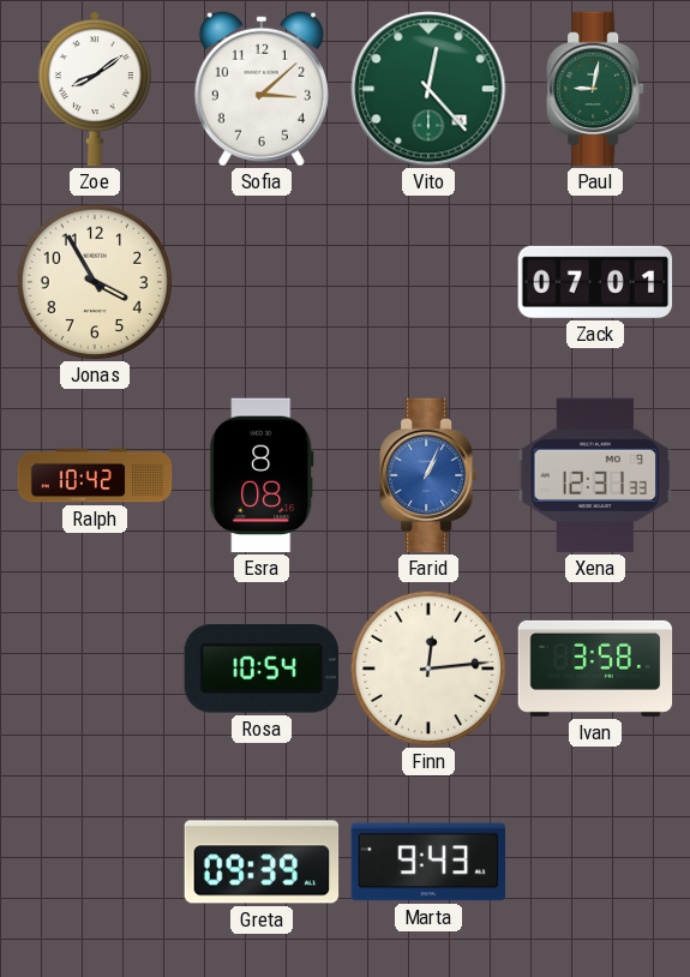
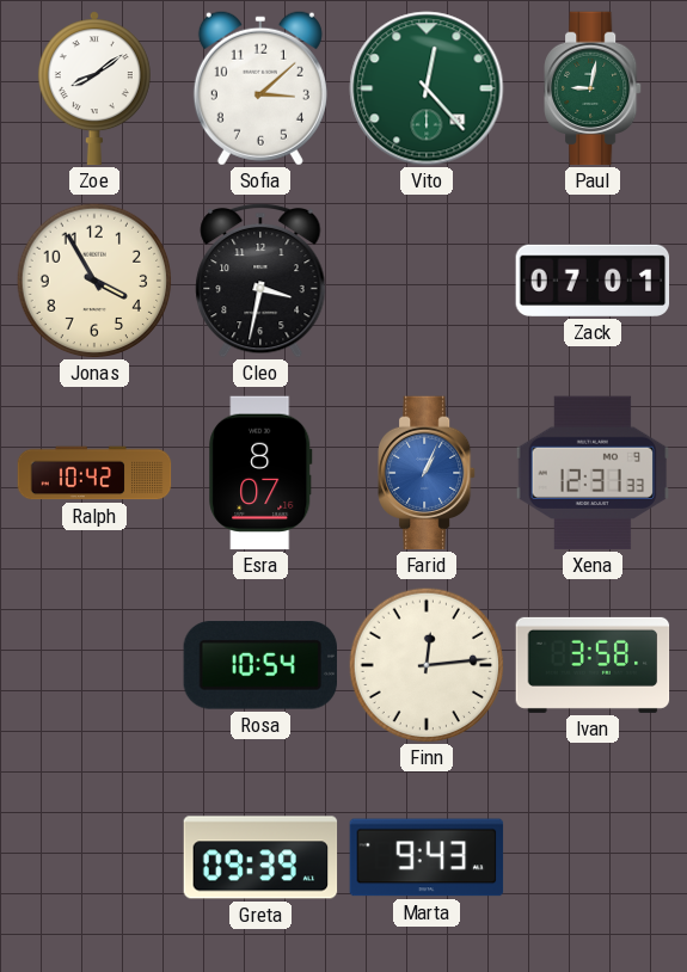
Cleo: none -> 3:32 (260, 281)
Esra: 8:08 -> 8:07 (260, 473)
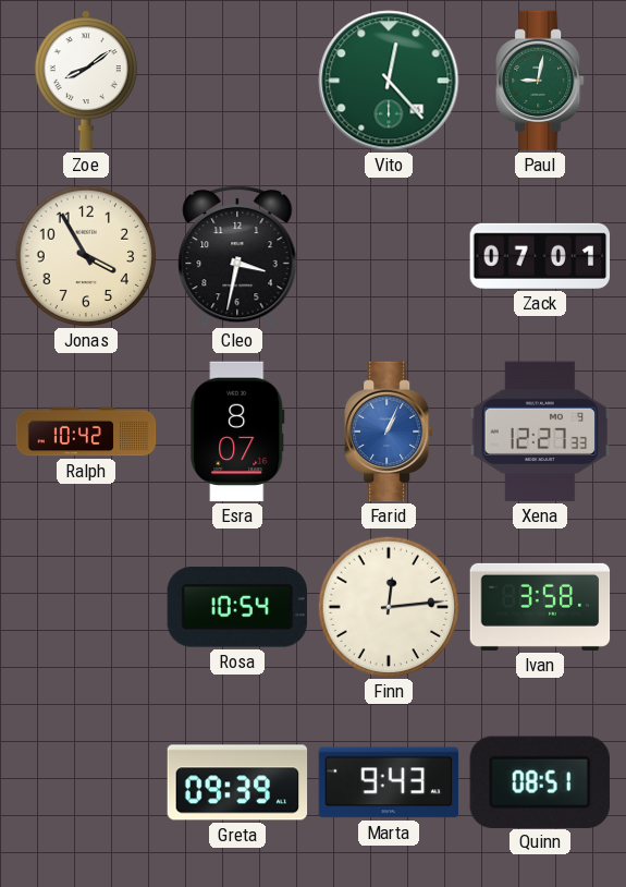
Sofia: 3:08 -> none (260, 88)
Xena: 12:31 -> 12:27 (540, 432)
Quinn: none -> 08:51 (540, 781)
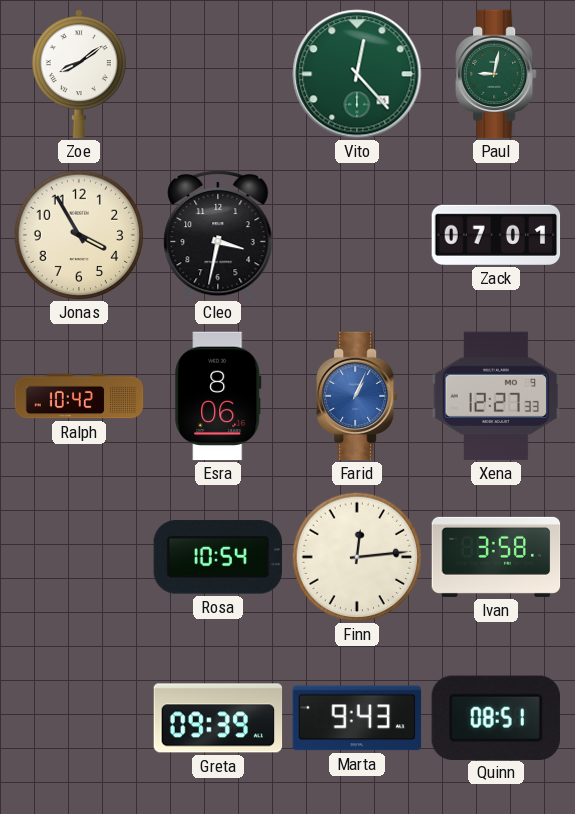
Esra: 8:07 -> 8:06 (218, 396)
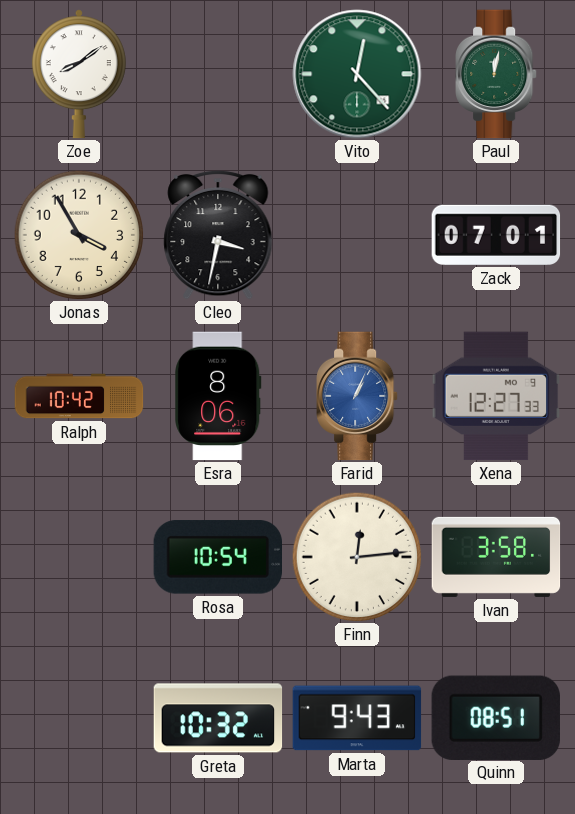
Paul: 9:02 -> 12:02 (497, 74)
Greta: 09:39 -> 10:32 (218, 718)
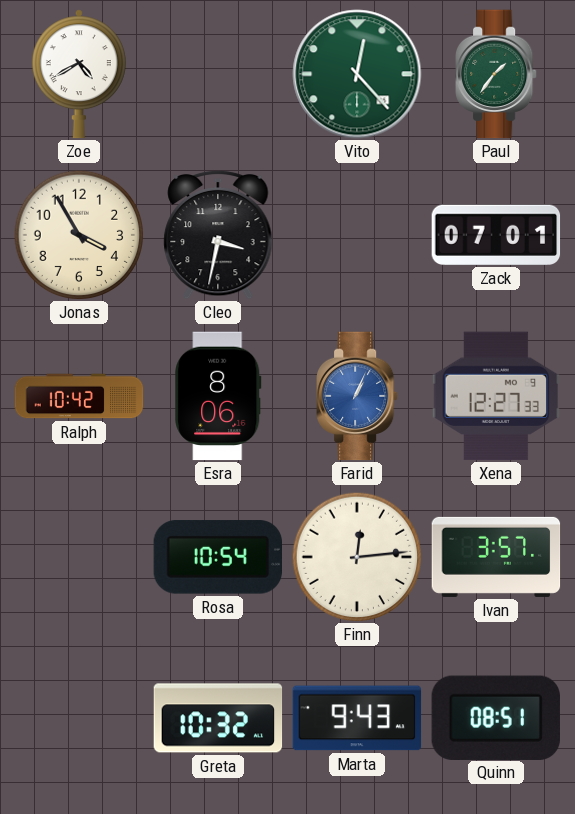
Zoe: 8:09 -> 4:40 (79, 74)
Paul: 12:02 -> 1:36 (497, 74)
Ivan: 3:58 -> 3:57 (496, 557)
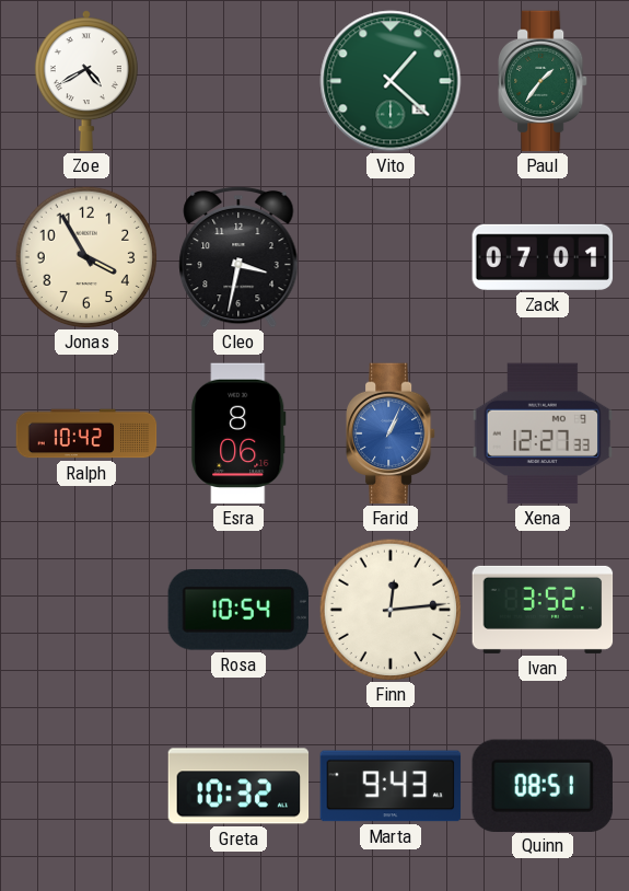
Vito: 12:23 -> 1:22 (391, 81)
Ivan: 3:57 -> 3:52 (543, 610)
